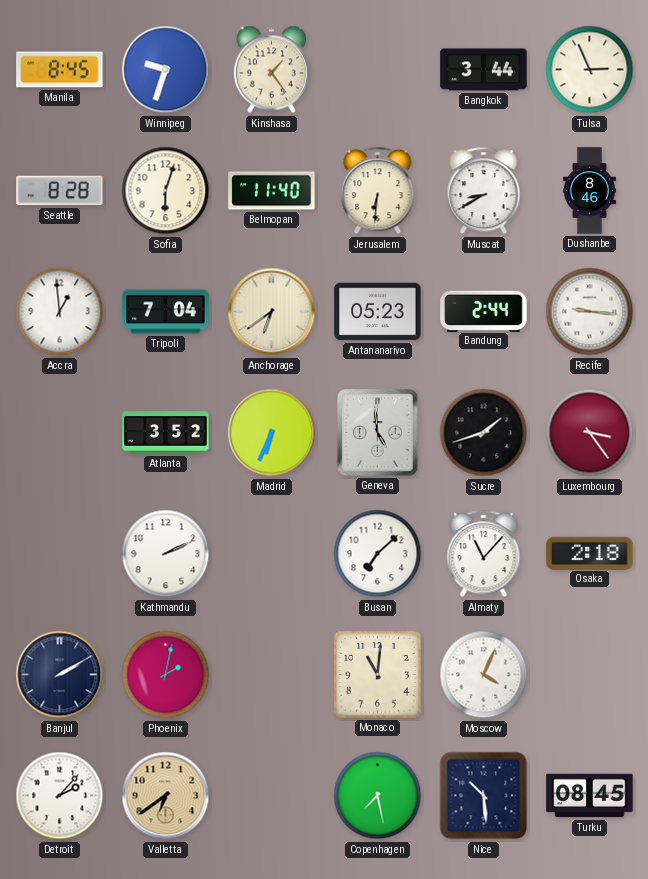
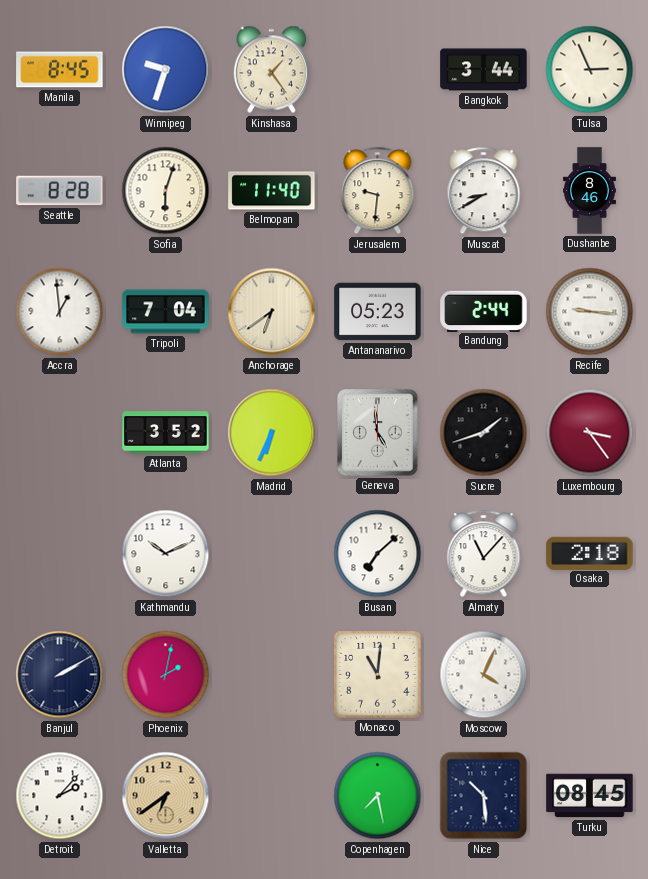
Jerusalem: 6:31 -> 9:31 (378, 191)
Kathmandu: 2:11 -> 10:11 (166, 554)
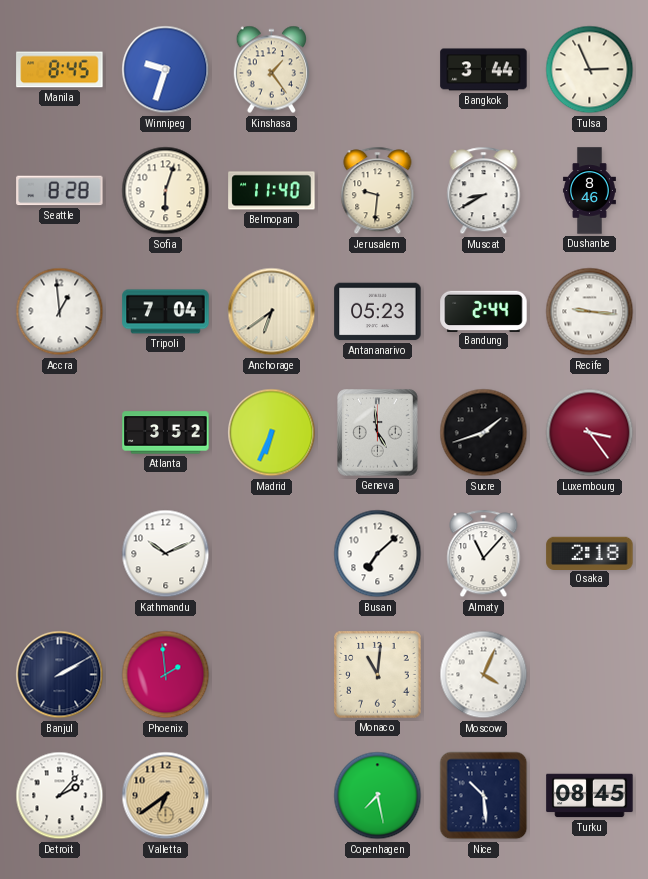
Phoenix: 2:02 -> 1:59 (166, 675)
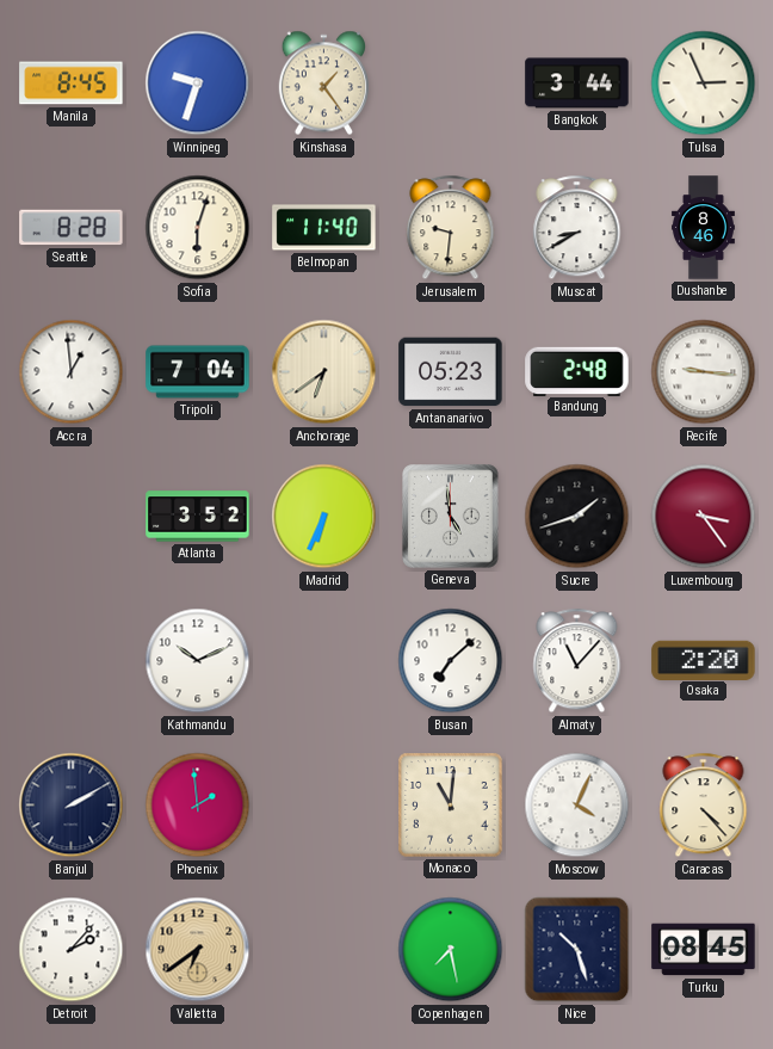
Bandung: 2:44 -> 2:48 (577, 371)
Osaka: 2:18 -> 2:20 (704, 660)
Caracas: none -> 4:23 (704, 806)
Nice: 10:29 -> 10:27 (577, 950)
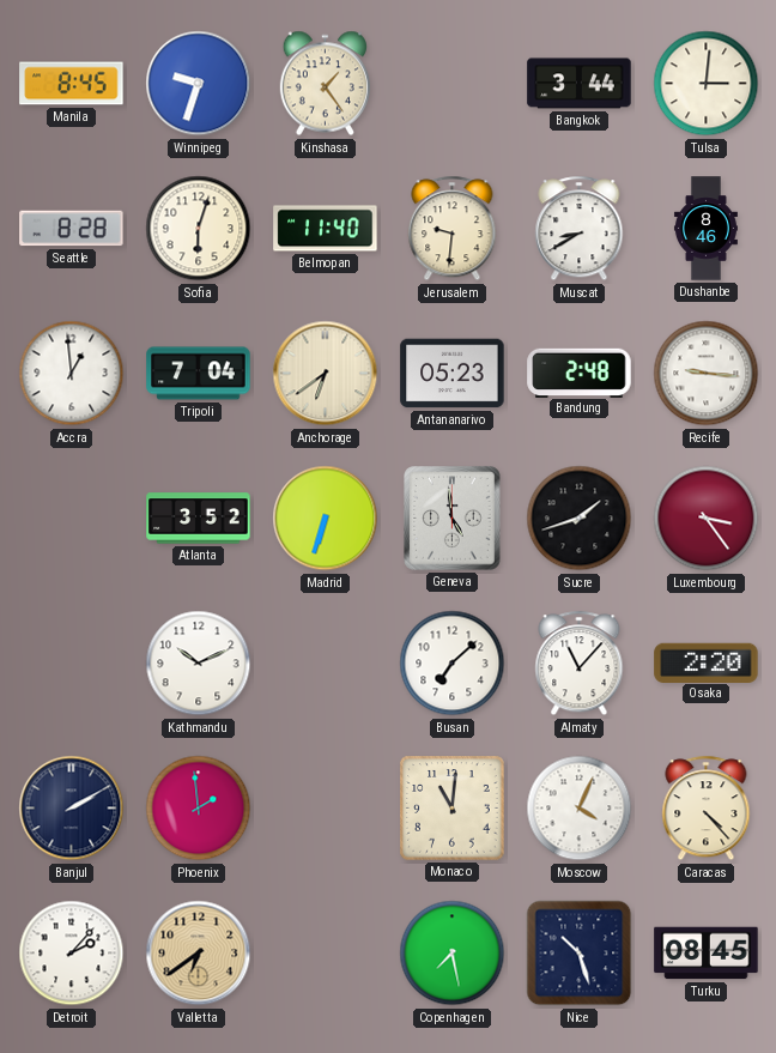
Tulsa: 2:56 -> 3:01 (707, 84)
Madrid: 6:34 -> 6:33 (326, 519)
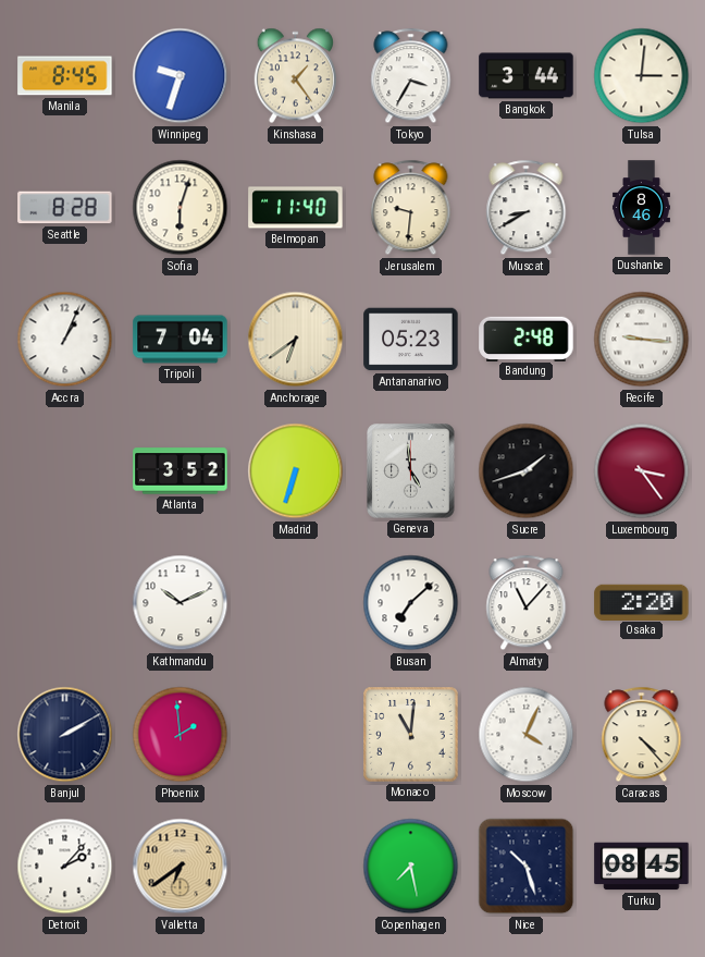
Tokyo: none -> 3:35 (411, 76)
Accra: 12:59 -> 1:04 (65, 340)
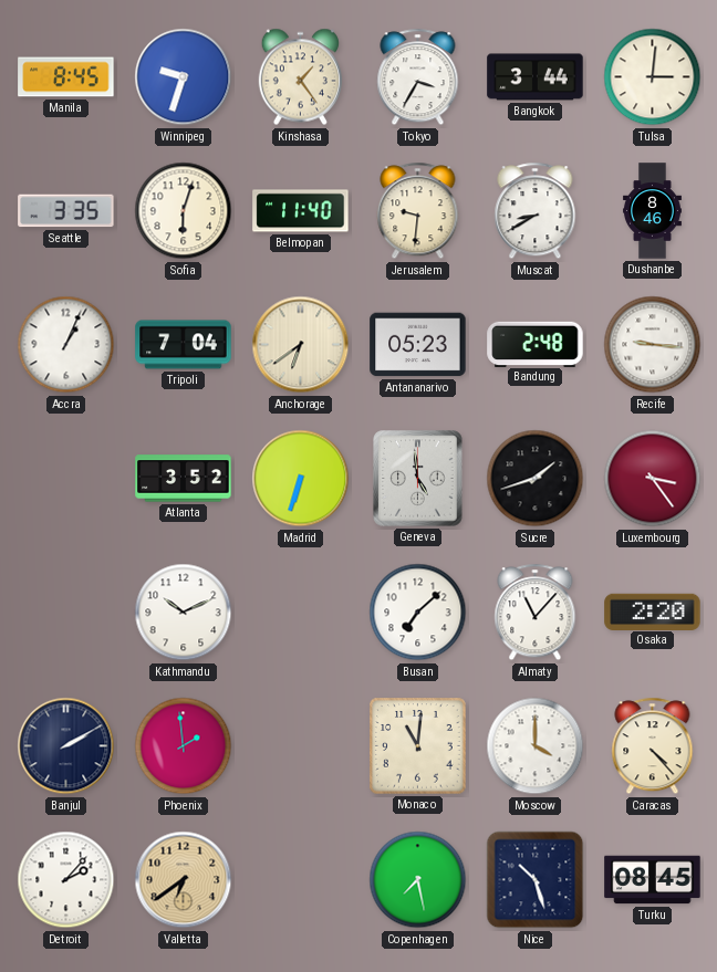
Seattle: 8:28 -> 3:35 (66, 211)
Moscow: 4:04 -> 4:00 (536, 746)
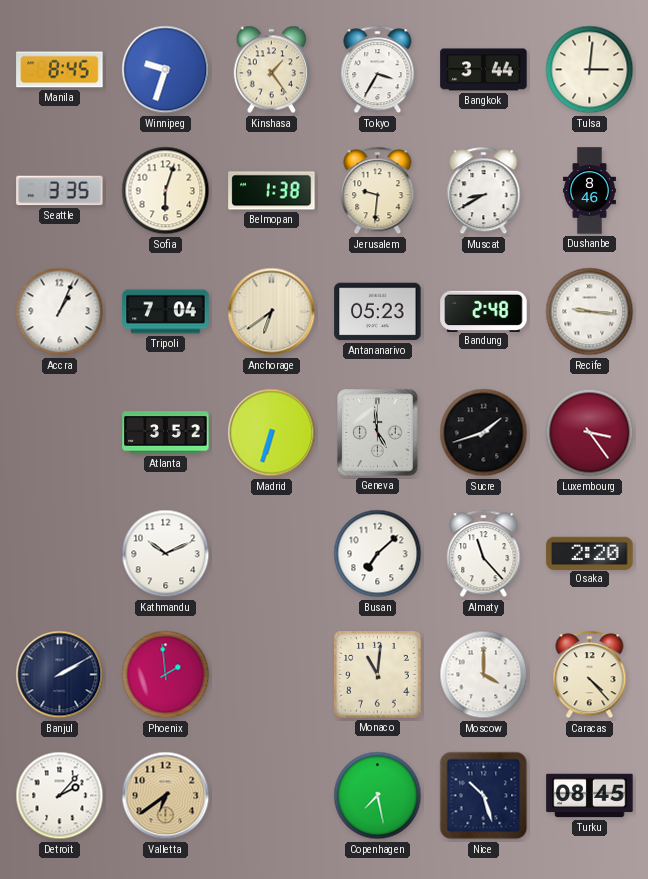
Belmopan: 11:40 -> 1:38 (272, 191)
Almaty: 11:07 -> 11:23 (484, 554)
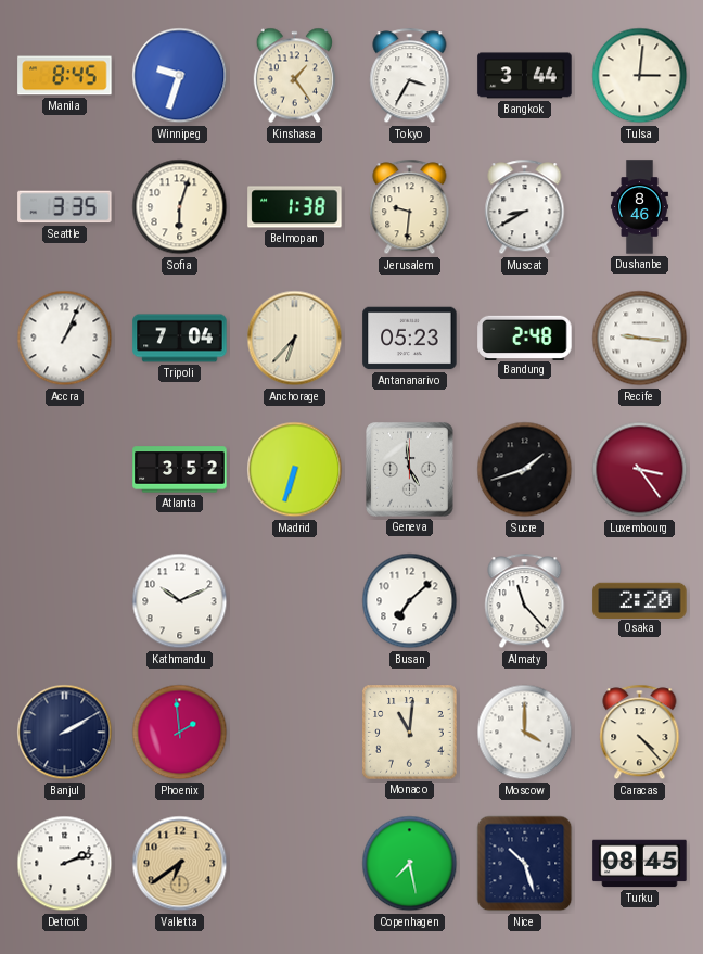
Anchorage: 6:39 -> 6:37 (295, 339)
Detroit: 2:07 -> 2:12 (65, 864)
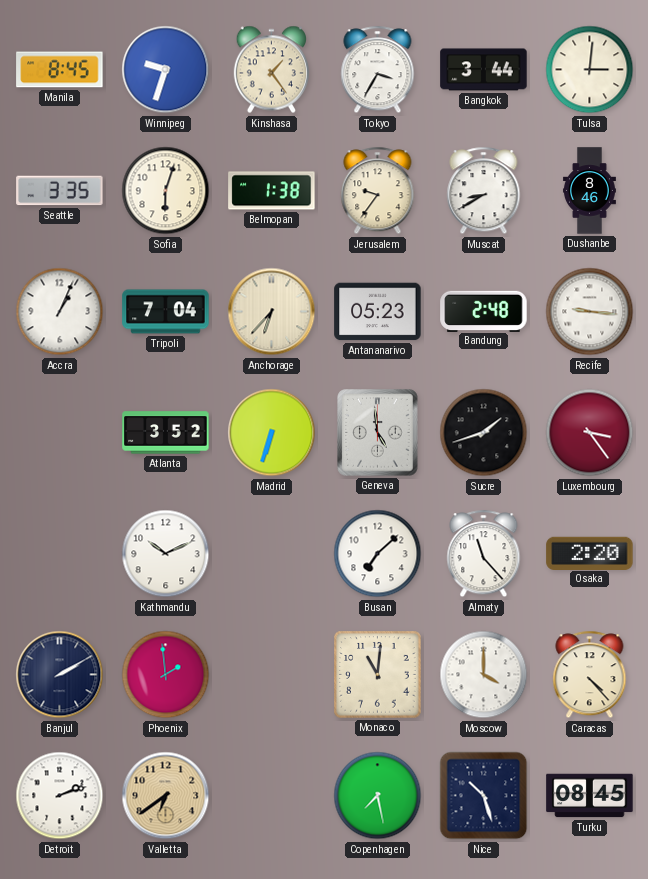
Jerusalem: 9:31 -> 9:36 (378, 191)
